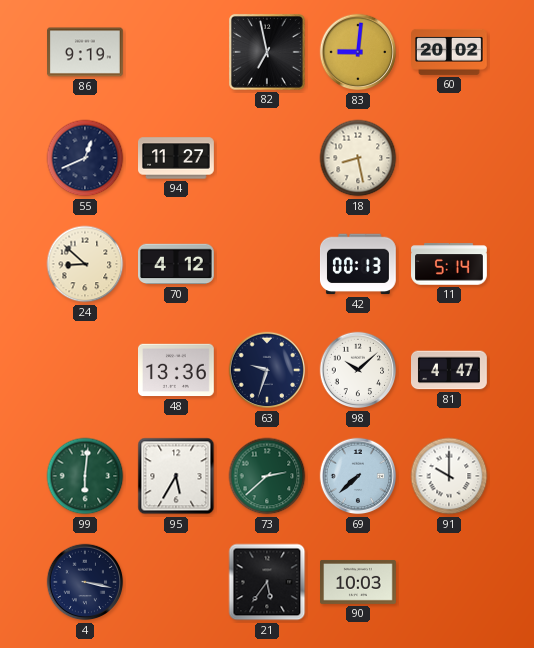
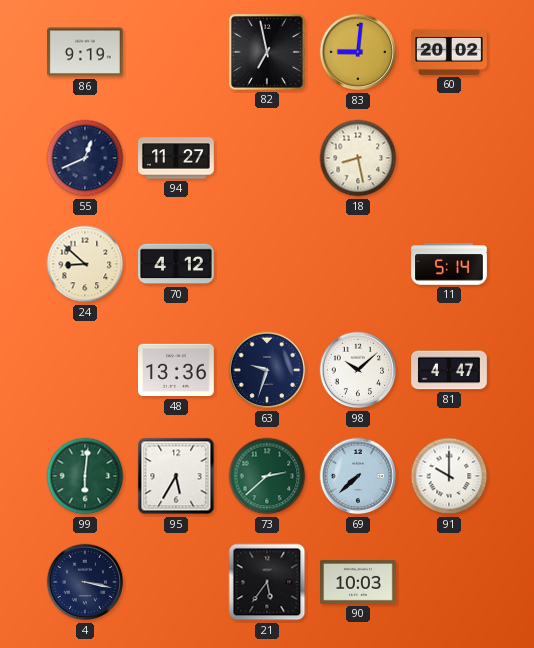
42: 00:13 -> none (358, 264)
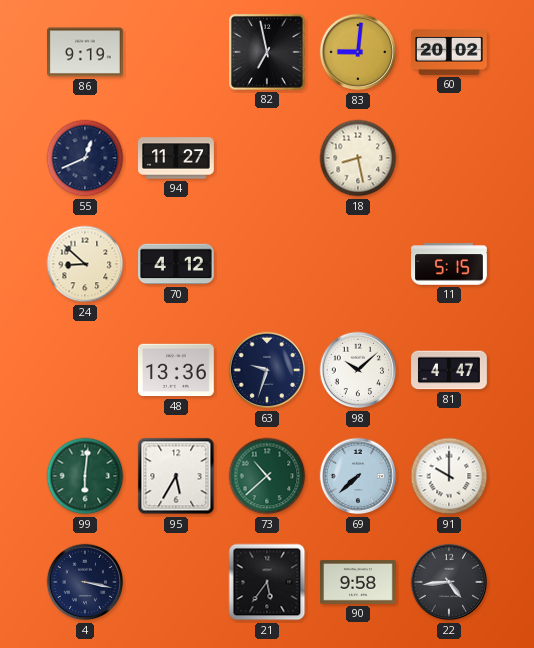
11: 5:14 -> 5:15 (450, 264)
73: 2:38 -> 10:38 (267, 476)
90: 10:03 -> 9:58 (359, 582)
22: none -> 4:44 (449, 582)
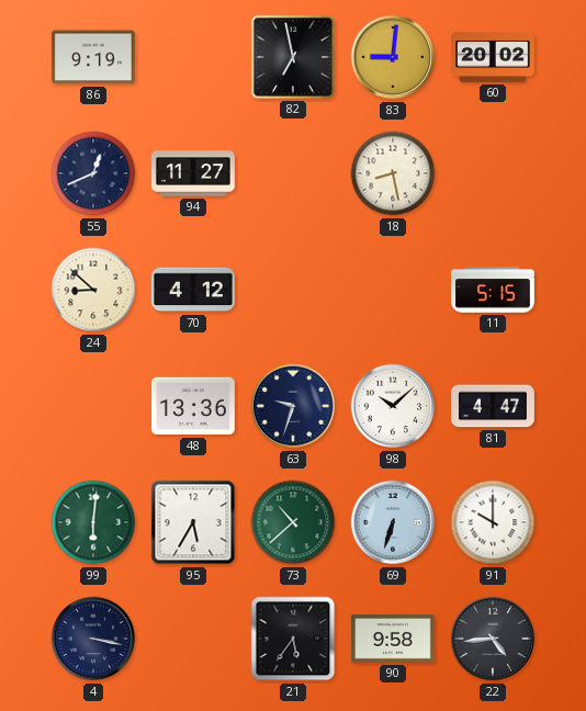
69: 7:38 -> 6:33 (393, 522)
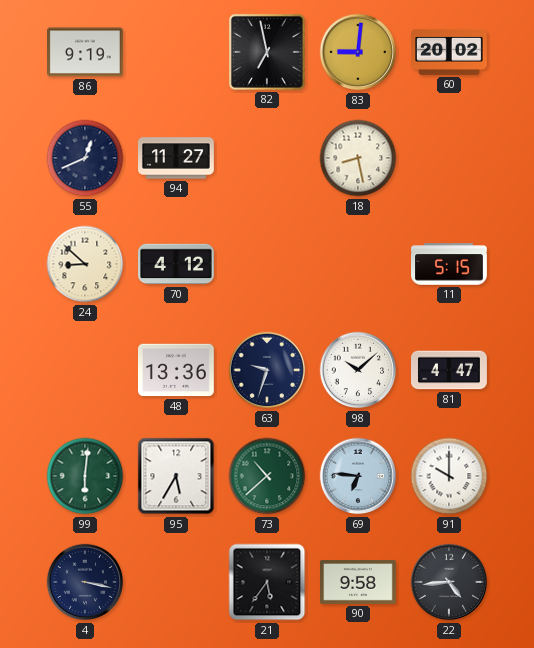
69: 6:33 -> 6:46 (358, 476)
